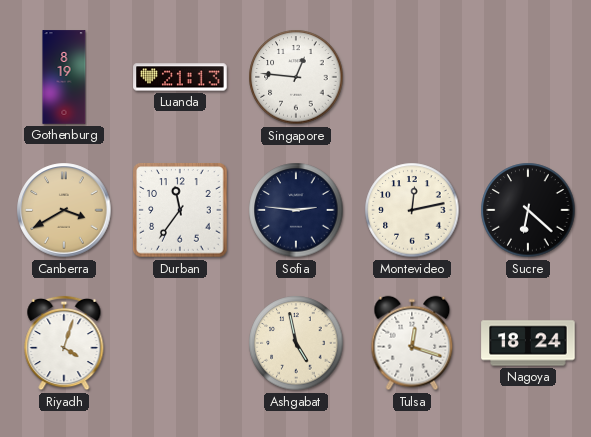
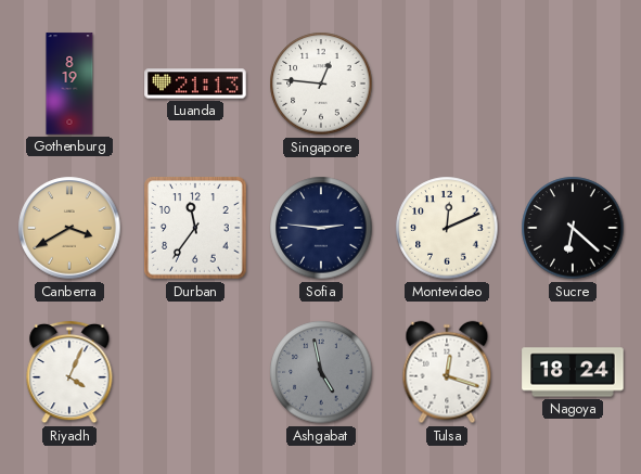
Montevideo: 12:13 -> 12:11 (447, 228)
Riyadh: 4:03 -> 4:04 (69, 372)
Ashgabat dial: cream -> grey (321, 372)
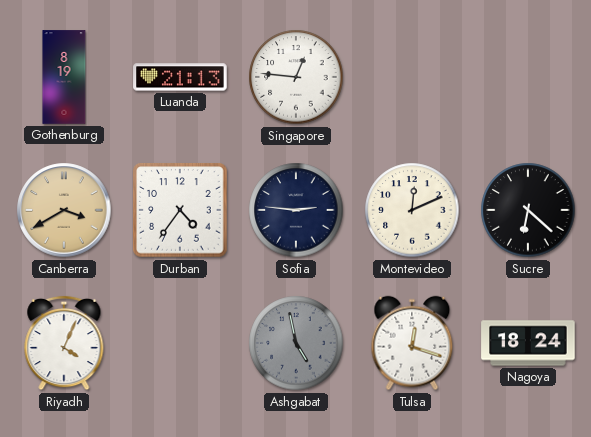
Durban: 11:36 -> 4:36 (180, 210)
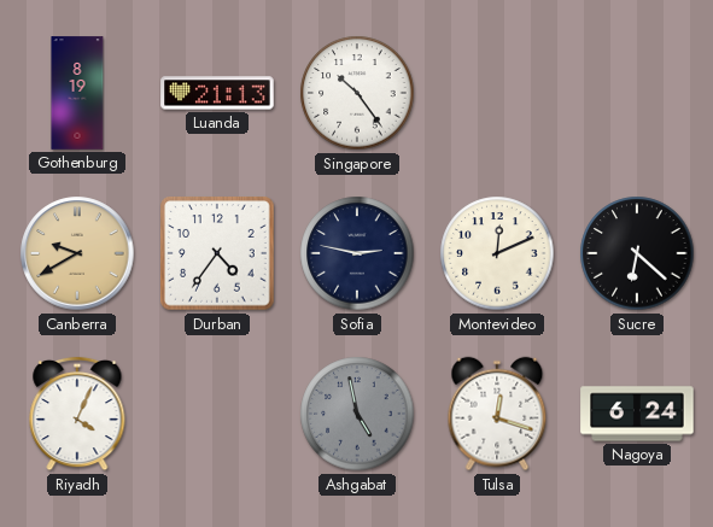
Singapore: 12:46 -> 10:24 (357, 93)
Canberra: 3:40 -> 9:40 (77, 253)
Sofia: 2:46 -> 2:47 (357, 253)
Nagoya: 18:24 -> 6:24 (637, 414)
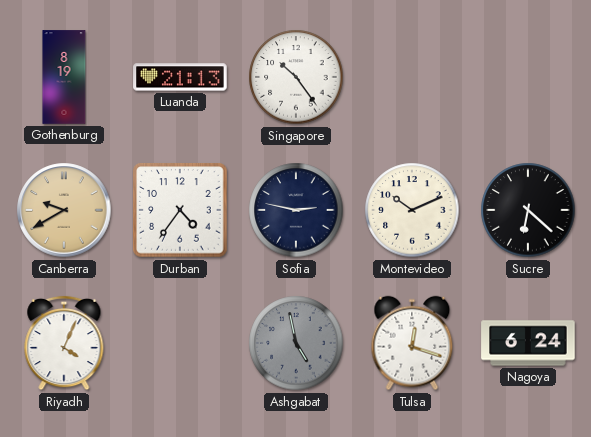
Montevideo: 12:11 -> 10:11 (412, 210)
